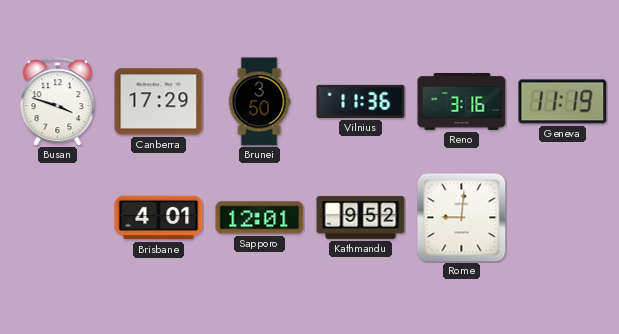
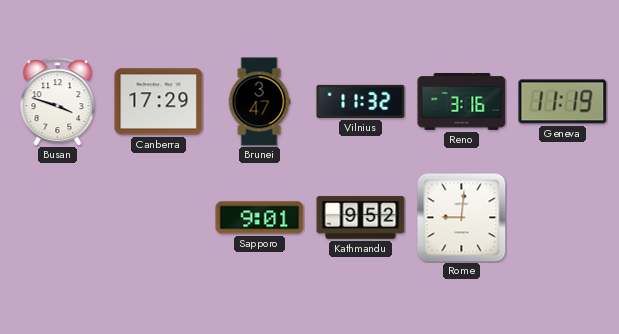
Brunei: 3:50 -> 3:47 (259, 102)
Vilnius: 11:36 -> 11:32 (361, 101)
Brisbane: 4:01 -> none (159, 218)
Sapporo: 12:01 -> 9:01 (260, 218)
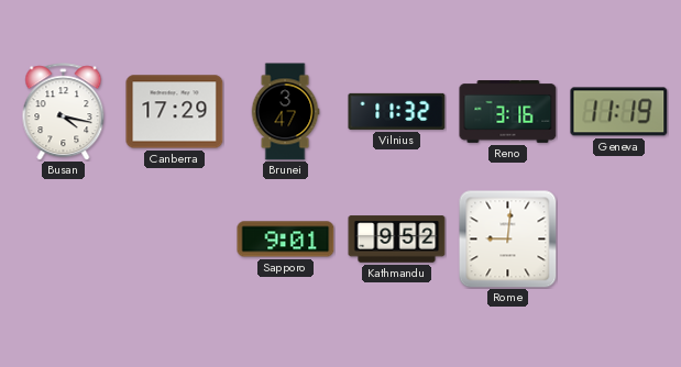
Busan: 3:48 -> 4:17 (64, 112)
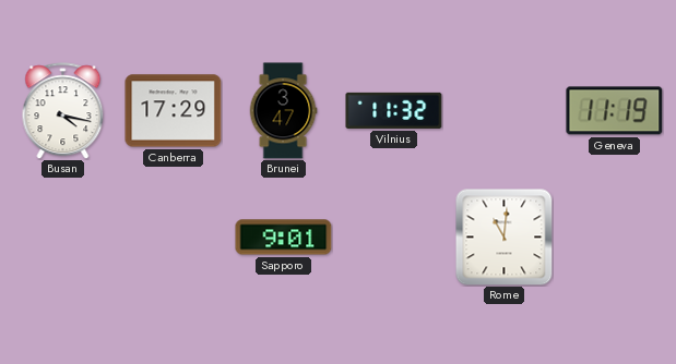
Reno: 3:16 -> none (508, 112)
Kathmandu: 9:52 -> none (397, 240)
Rome: 9:01 -> 11:01 (505, 238)
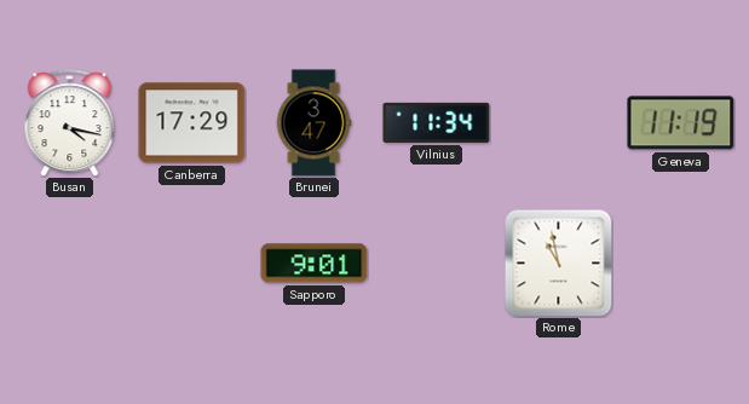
Vilnius: 11:32 -> 11:34 (437, 122)
Rome: 11:01 -> 10:58 (559, 264)
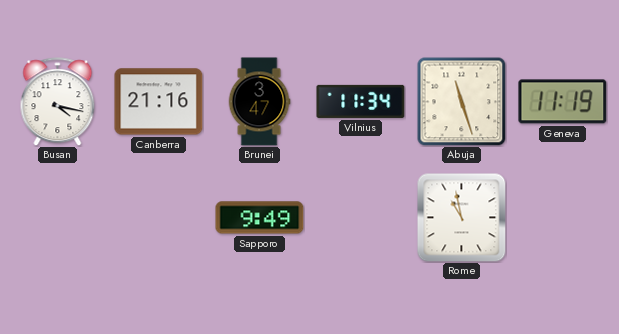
Canberra: 17:29 -> 21:16 (159, 102)
Abuja: none -> 11:27 (461, 101)
Sapporo: 9:01 -> 9:49 (260, 218)
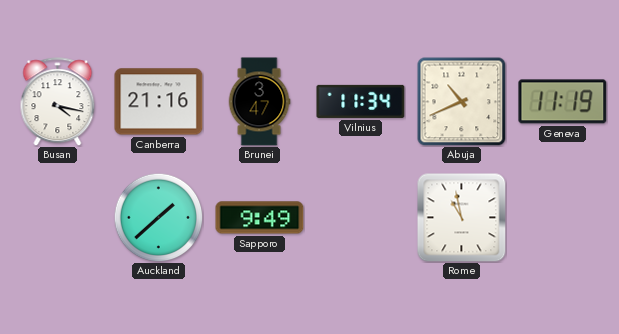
Abuja: 11:27 -> 10:41 (461, 101)
Auckland: none -> 1:38 (158, 217)
